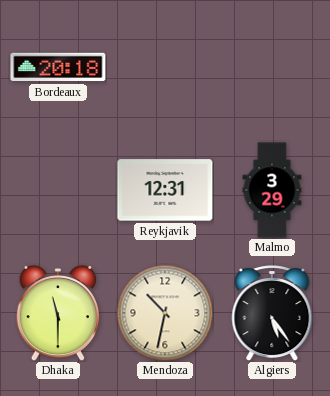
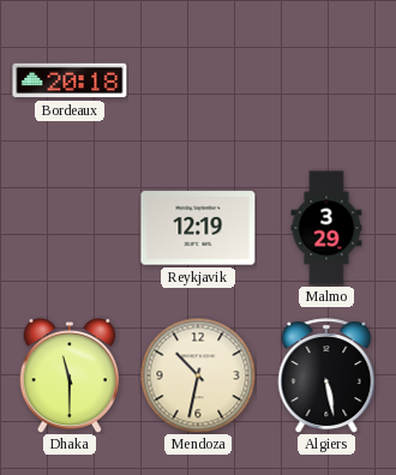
Reykjavik: 12:31 -> 12:19 (198, 228)
Algiers: 5:24 -> 5:28 (326, 377)
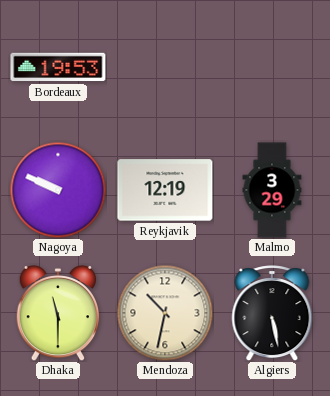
Bordeaux: 20:18 -> 19:53 (58, 67)
Nagoya: none -> 9:49 (58, 190)
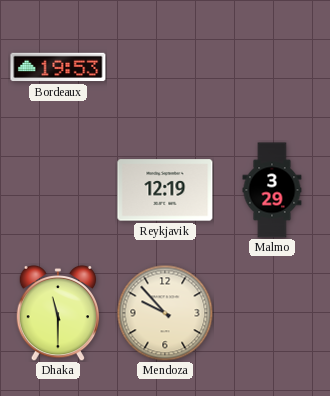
Nagoya: 9:49 -> none (58, 190)
Mendoza: 10:32 -> 9:53 (165, 313)
Algiers: 5:28 -> none (272, 314)
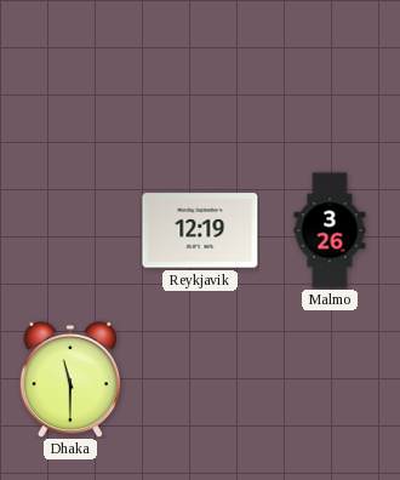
Bordeaux: 19:53 -> none (58, 67)
Malmo: 3:29 -> 3:26 (330, 230)
Mendoza: 9:53 -> none (165, 313)
